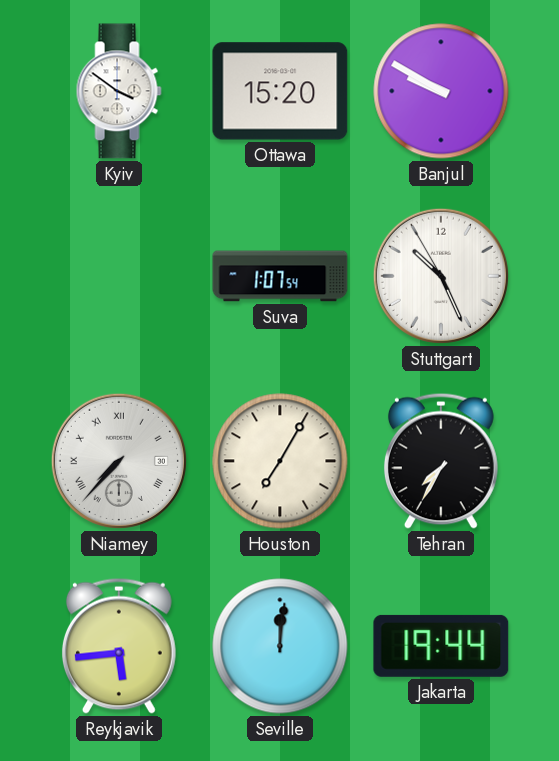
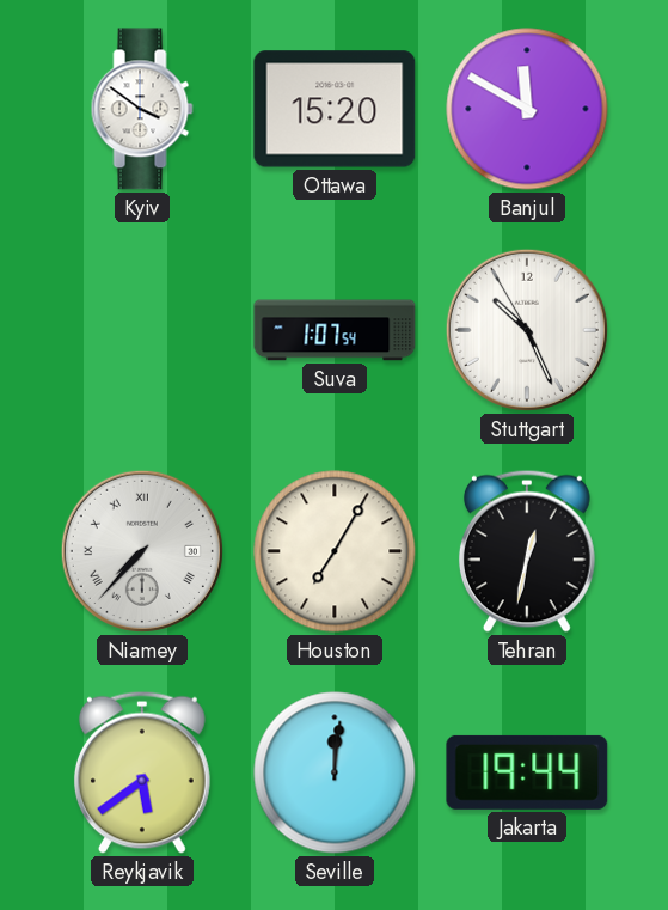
Banjul: 9:50 -> 11:50 (527, 109)
Tehran: 7:35 -> 12:32 (527, 551)
Reykjavik: 5:44 -> 5:39 (142, 772)
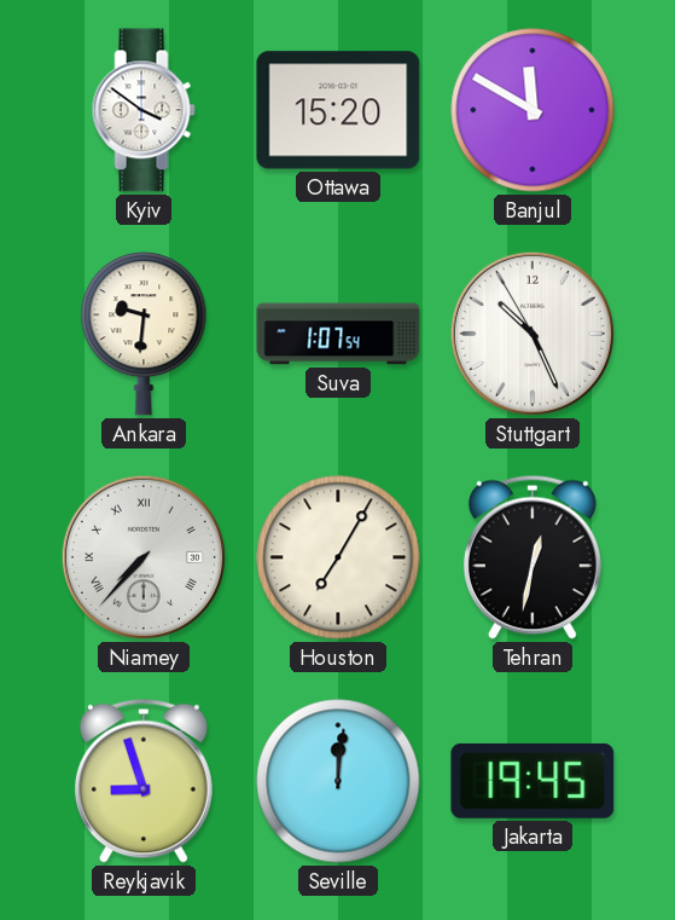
Ankara: none -> 9:31 (144, 334)
Reykjavik: 5:39 -> 8:57 (144, 781)
Jakarta: 19:44 -> 19:45 (533, 781)
